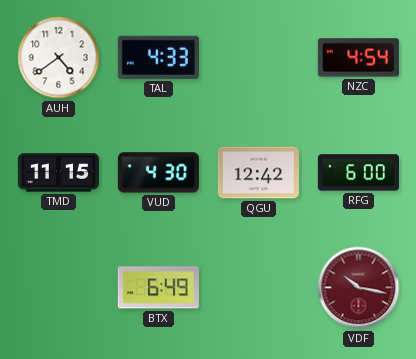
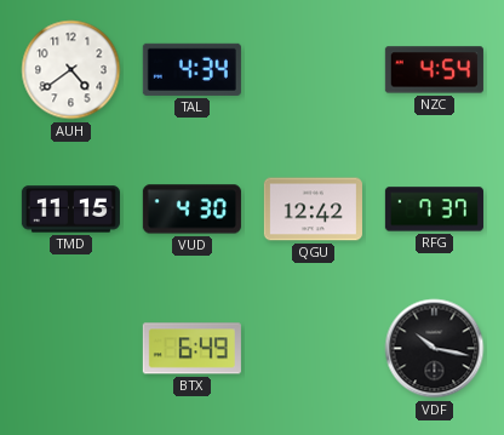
TAL: 4:33 -> 4:34 (191, 69)
RFG: 6:00 -> 7:37 (434, 210)
VDF dial: burgundy -> black (435, 349)
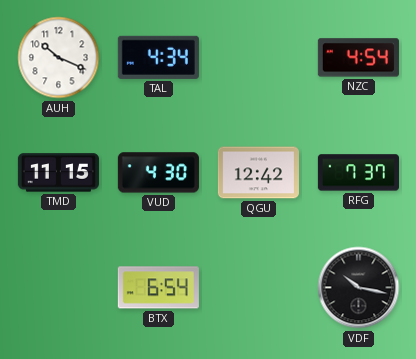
AUH: 4:39 -> 10:19 (59, 58)
BTX: 6:49 -> 6:54 (158, 288)
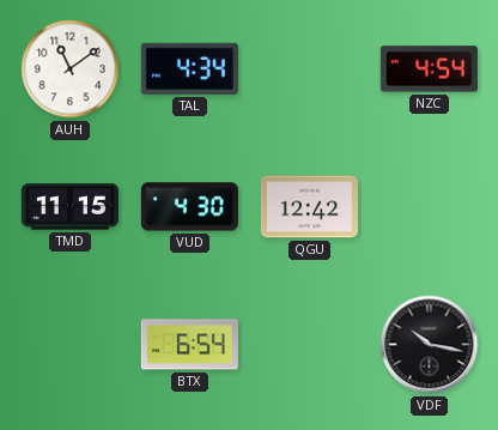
AUH: 10:19 -> 11:09 (71, 69)
RFG: 7:37 -> none (358, 173)
